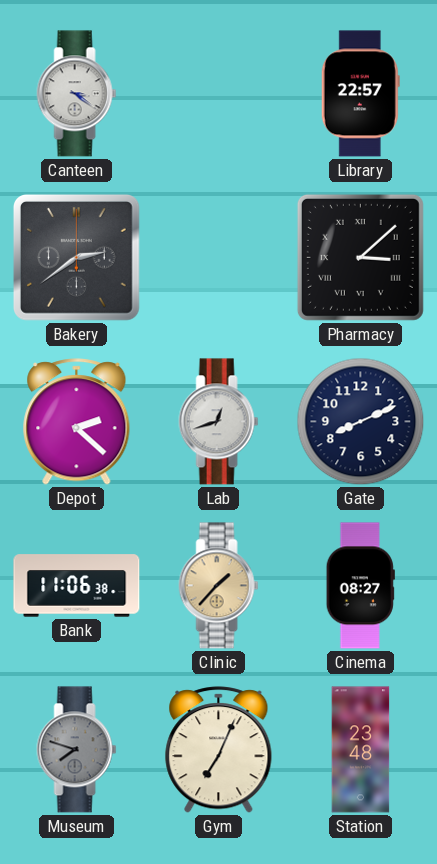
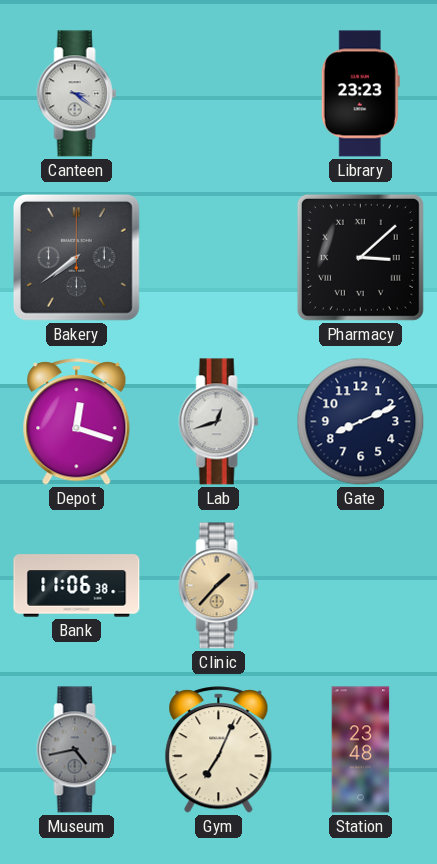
Library: 22:57 -> 23:23 (360, 94)
Bakery: 2:39 -> 7:39 (76, 257)
Depot: 2:22 -> 12:18 (77, 422)
Cinema: 08:27 -> none (360, 586)
Museum: 7:48 -> 4:43 (77, 750)
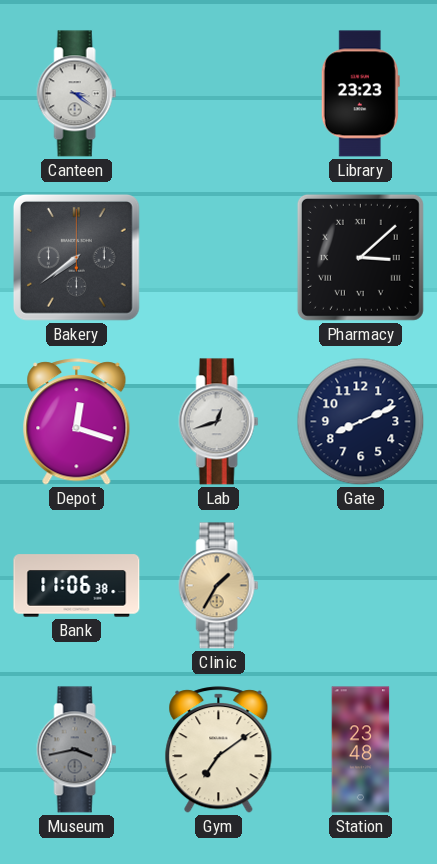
Clinic: 1:37 -> 1:35 (219, 586)
Museum: 4:43 -> 3:43 (77, 750)
Gym: 7:04 -> 7:09 (219, 750)
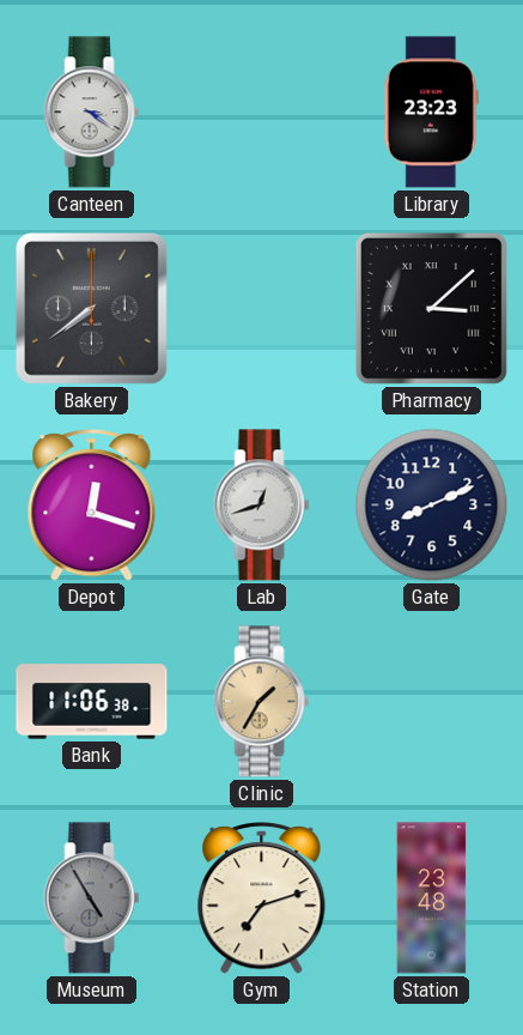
Museum: 3:43 -> 4:55 (92, 898)
Gym: 7:09 -> 7:12 (262, 898)
